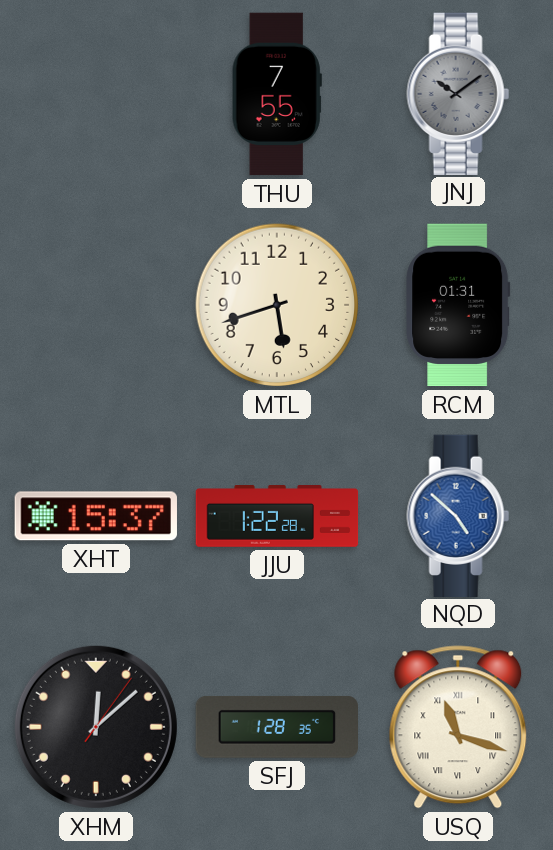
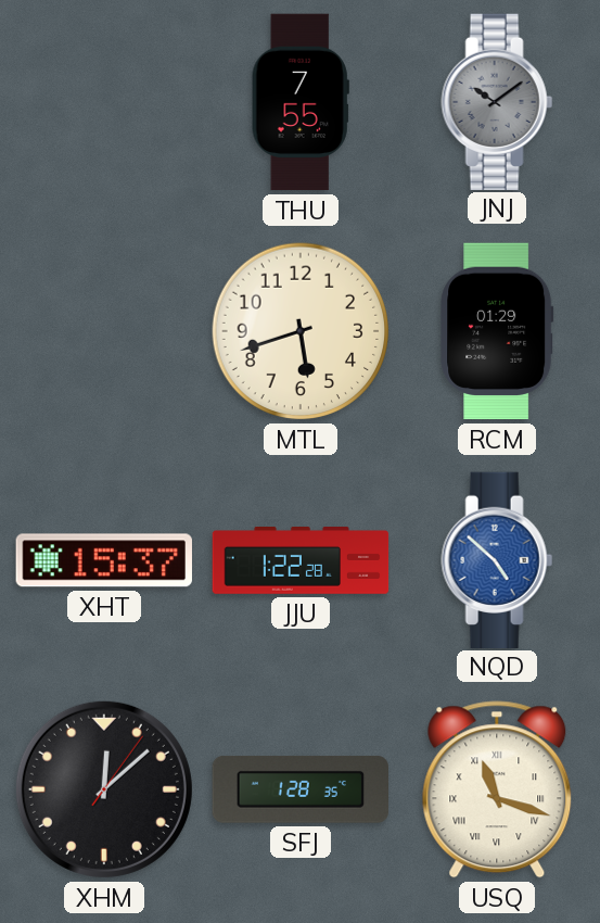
RCM: 01:31 -> 01:29 (497, 331)
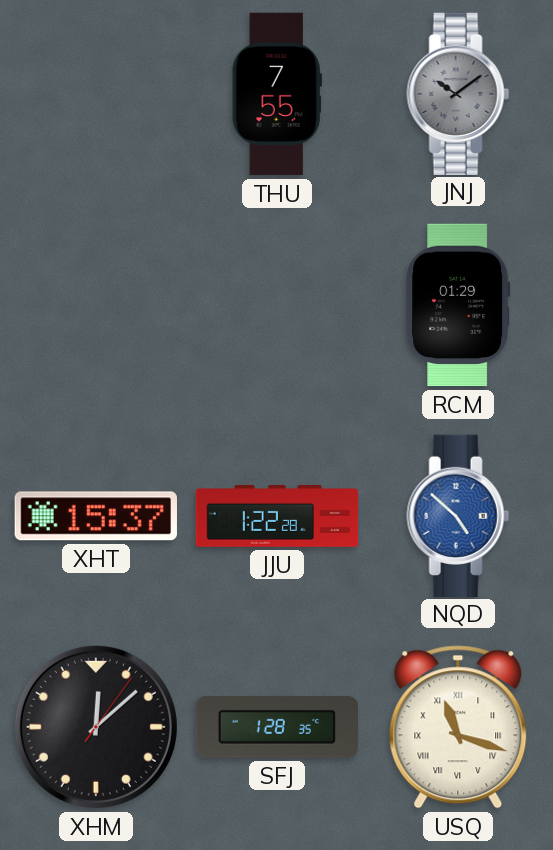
MTL: 5:42 -> none (301, 331)
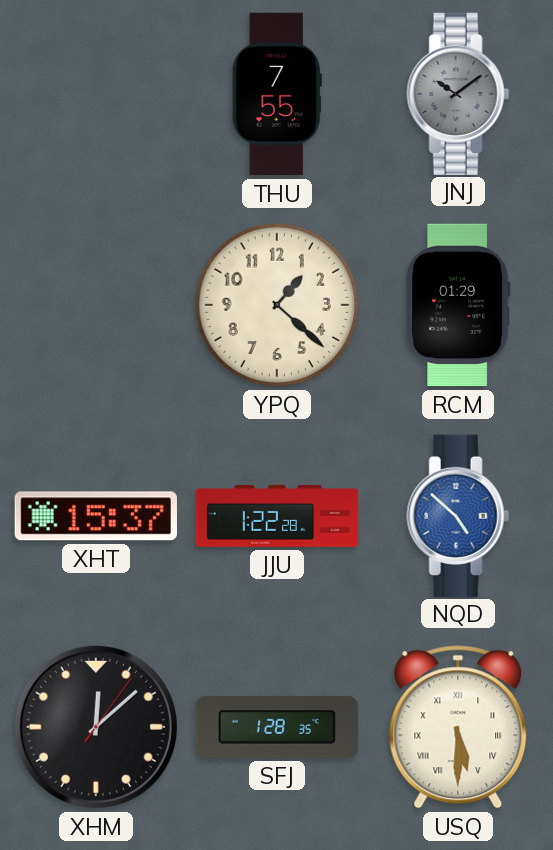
YPQ: none -> 1:22 (277, 305)
USQ: 11:18 -> 5:30 (458, 727)
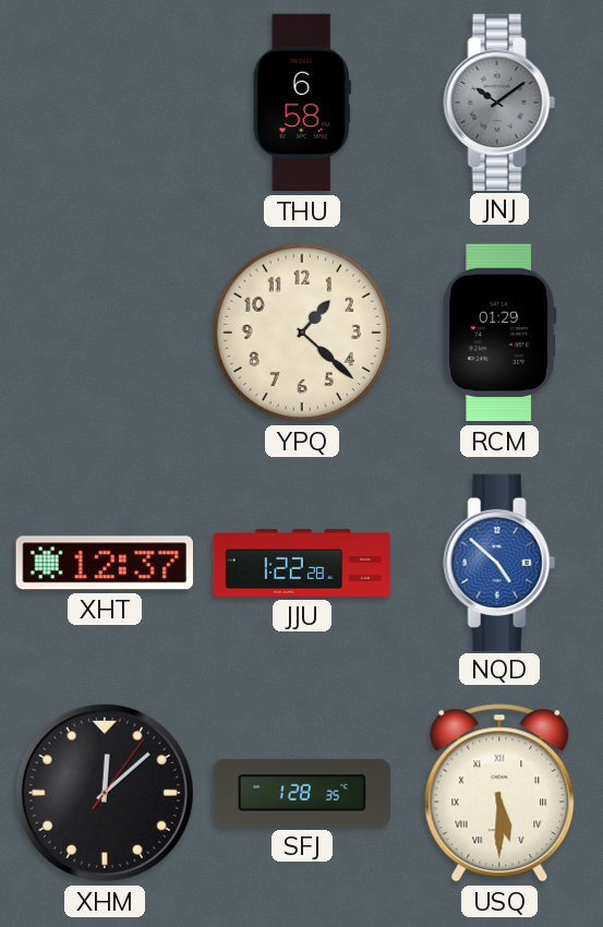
THU: 7:55 -> 6:58 (302, 103)
XHT: 15:37 -> 12:37 (105, 563)
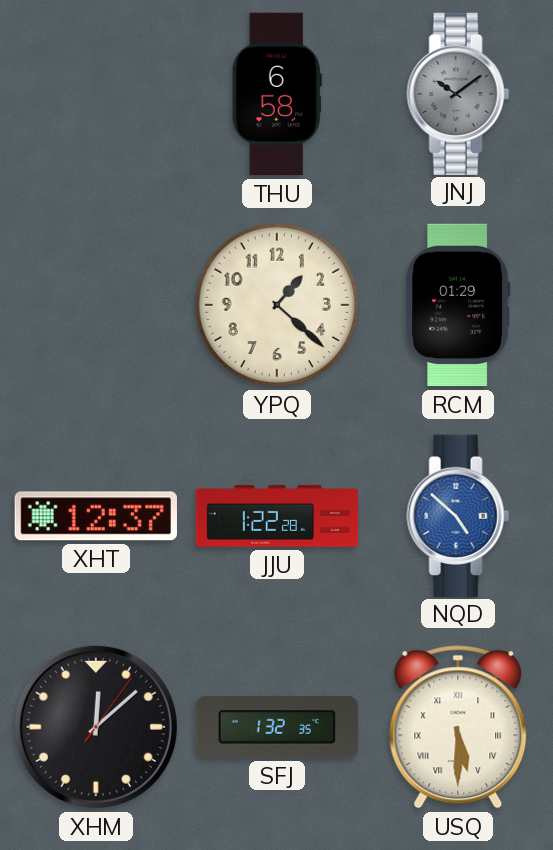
SFJ: 1:28 -> 1:32 (276, 727)
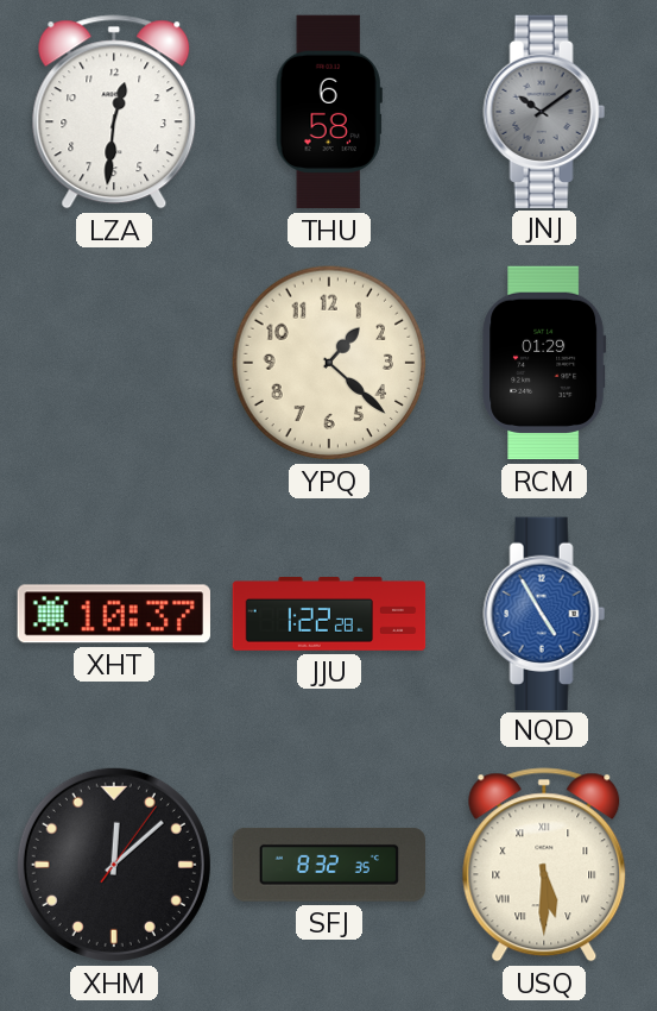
LZA: none -> 12:31 (114, 112)
XHT: 12:37 -> 10:37 (114, 614)
NQD: 4:52 -> 4:55 (544, 613)
SFJ: 1:32 -> 8:32 (328, 865)
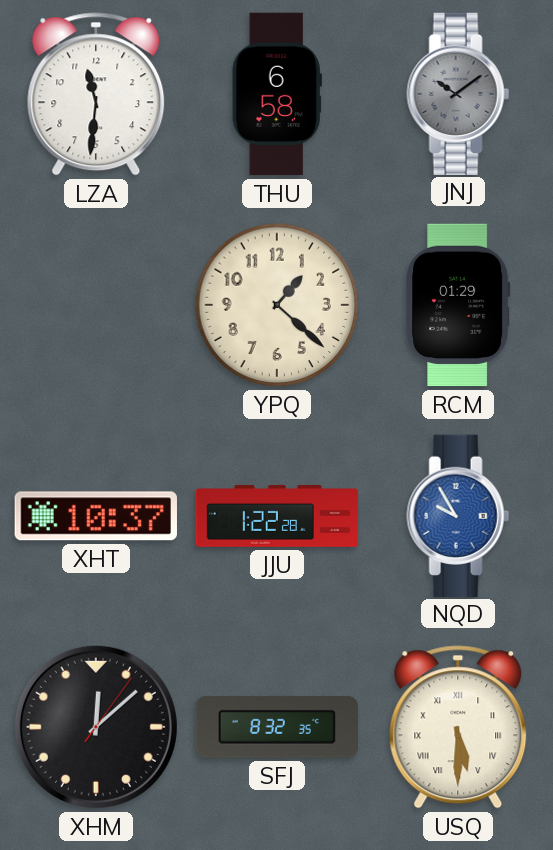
LZA: 12:31 -> 11:31 (96, 94)
NQD: 4:55 -> 9:55 (458, 515)
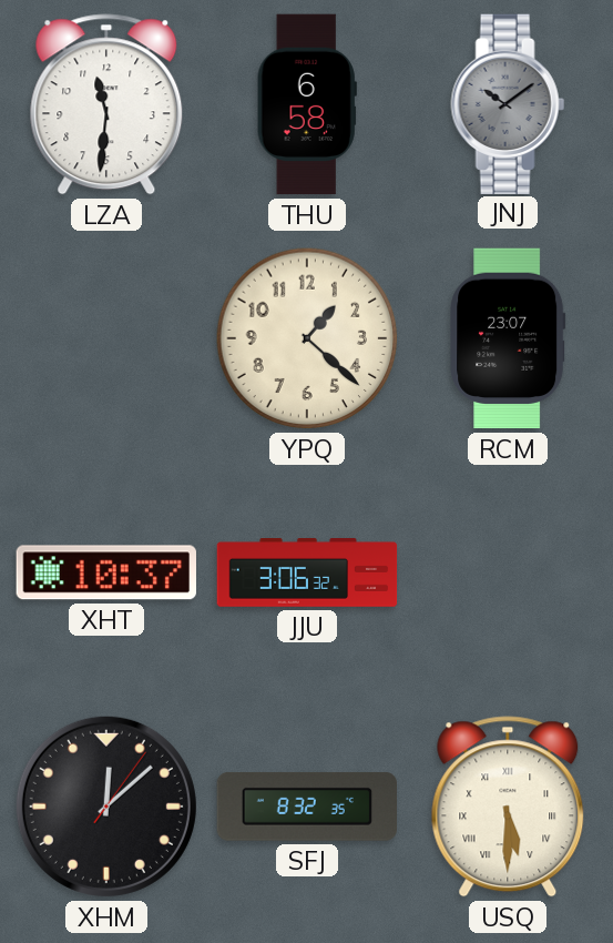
RCM: 01:29 -> 23:07 (508, 338)
JJU: 1:22 -> 3:06 (307, 574)
NQD: 9:55 -> none (458, 515)
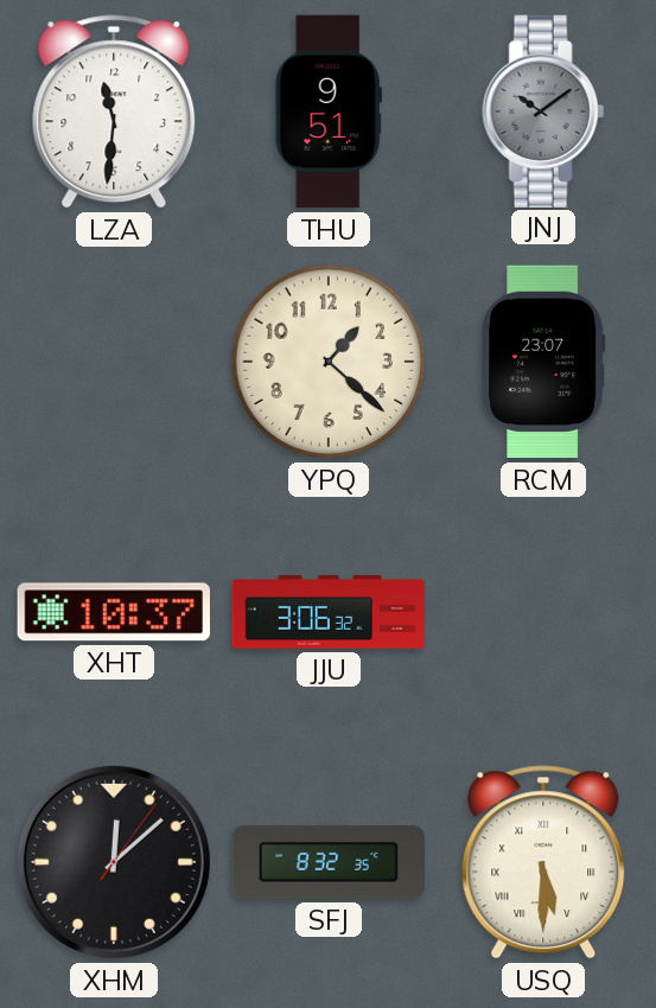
THU: 6:58 -> 9:51 (329, 111)
